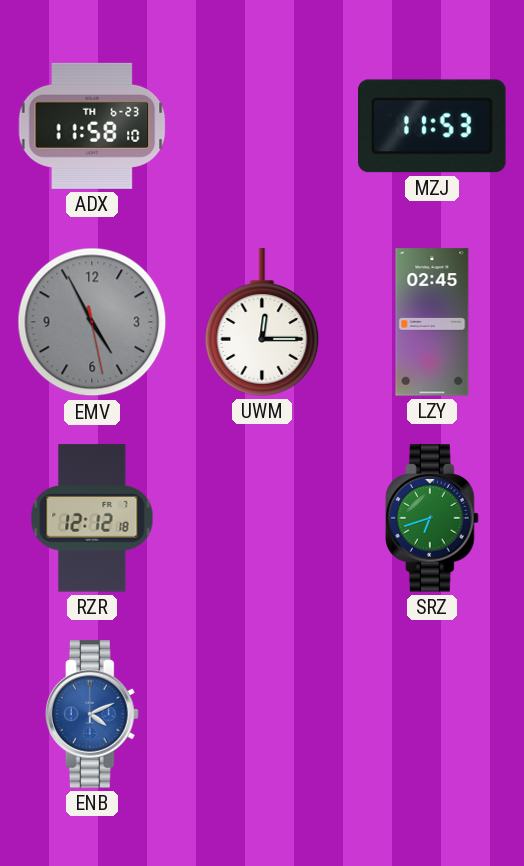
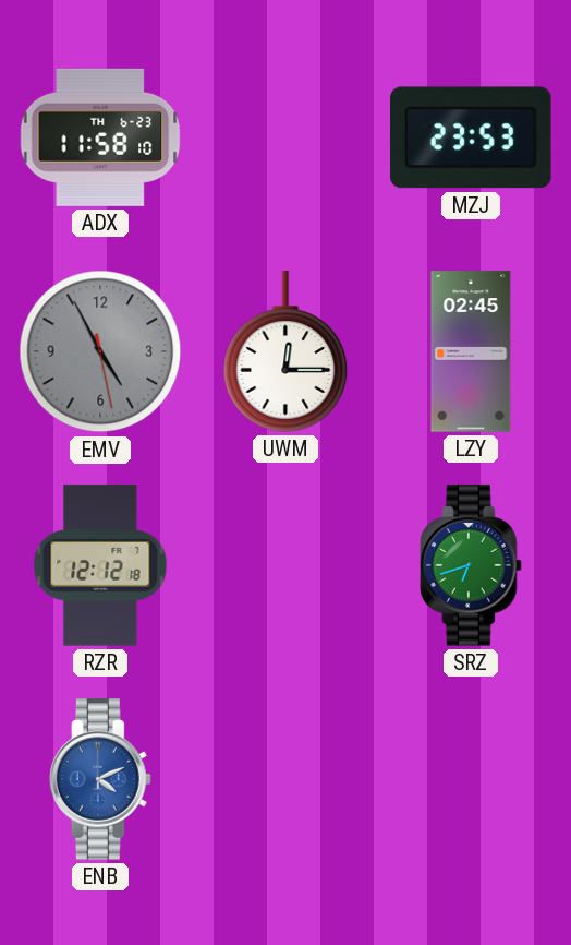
MZJ: 11:53 -> 23:53 (471, 137)
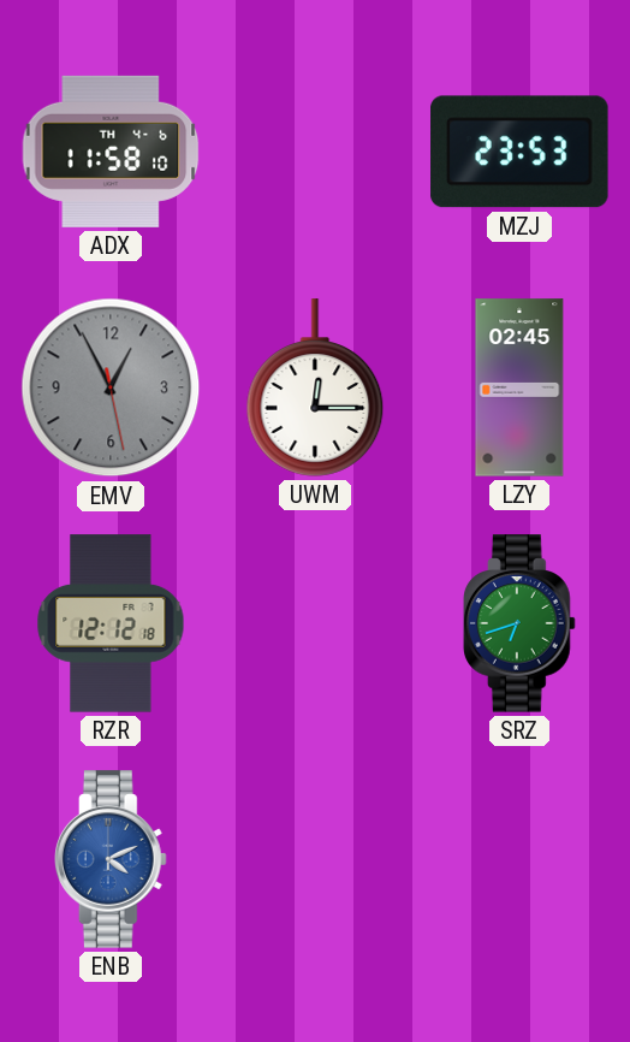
ADX date: TH 6-23 -> TH 4-6 (111, 152)
EMV: 4:55 -> 12:55 (111, 387)
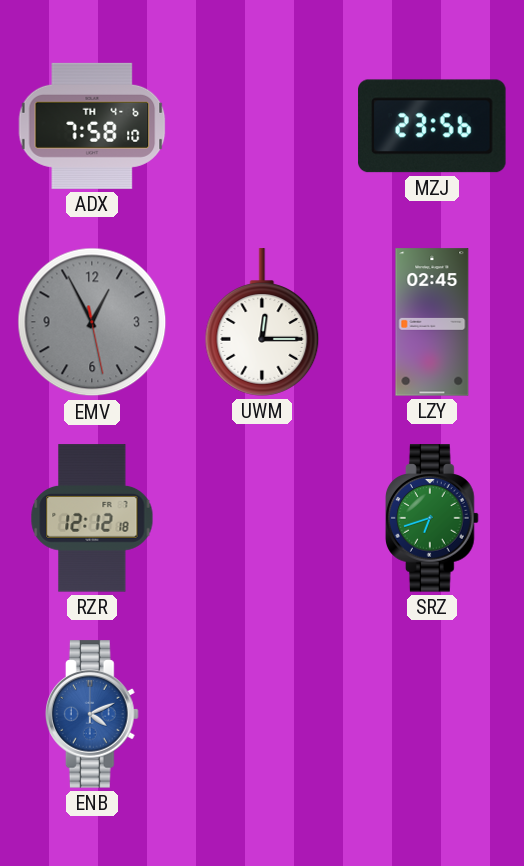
ADX: 11:58 -> 7:58 (92, 126)
MZJ: 23:53 -> 23:56 (432, 126)
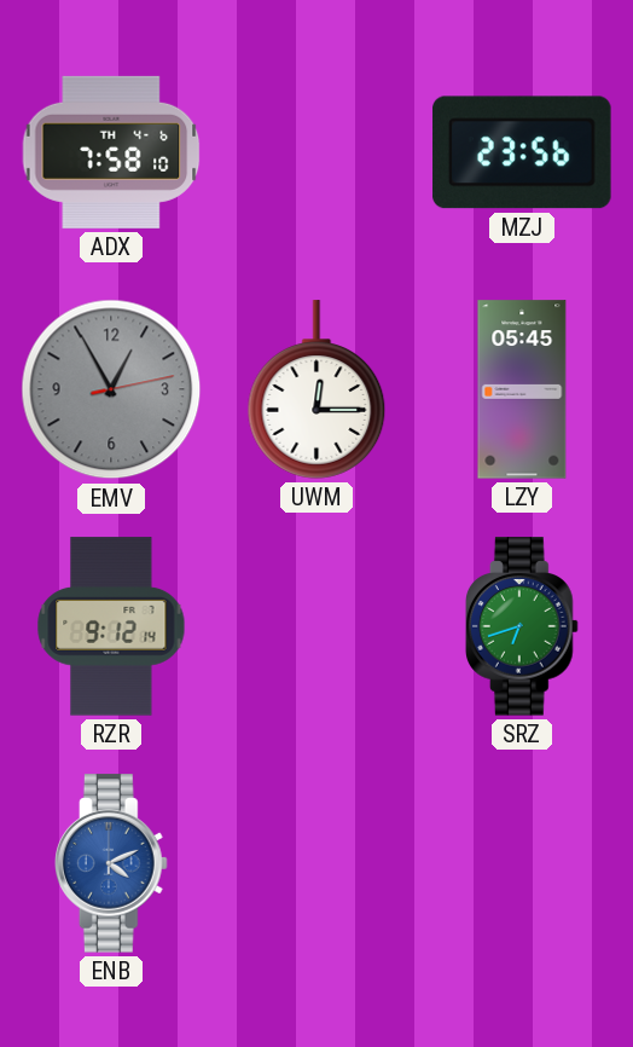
EMV: 12:55:28 -> 12:55:13 (111, 389)
LZY: 02:45 -> 05:45 (522, 389)
RZR: 12:12 -> 9:12 (111, 626)
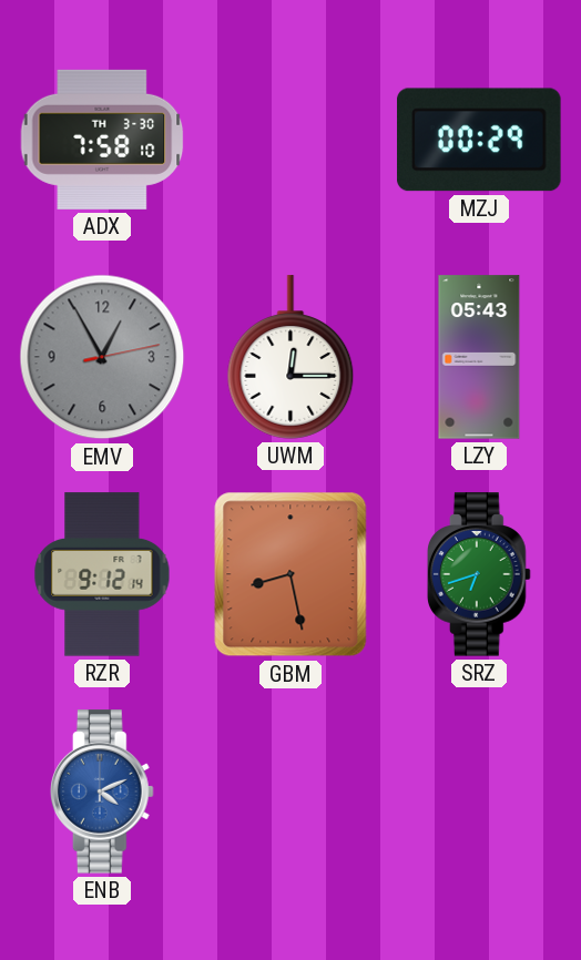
ADX date: TH 4-6 -> TH 3-30 (102, 140)
MZJ: 23:56 -> 00:29 (479, 140)
LZY: 05:45 -> 05:43 (479, 357)
GBM: none -> 8:28 (290, 574)
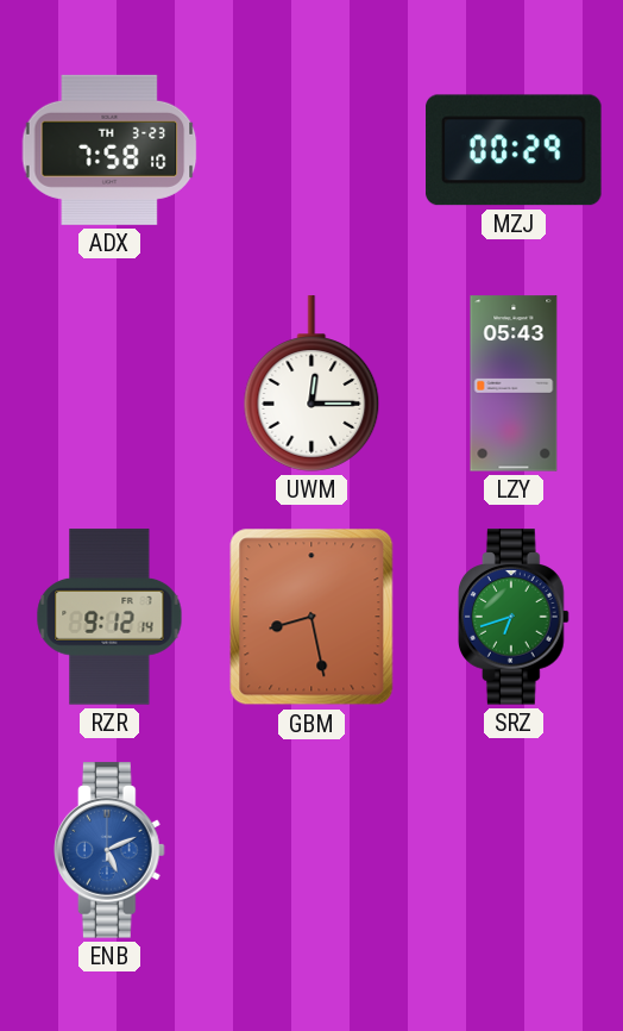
ADX date: TH 3-30 -> TH 3-23 (109, 150)
EMV: 12:55 -> none (102, 357)
ENB: 4:11 -> 5:11 (111, 850)
